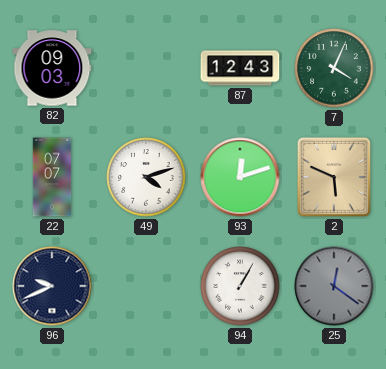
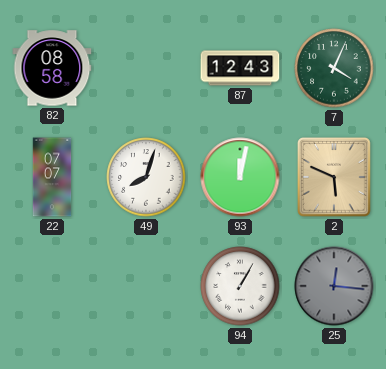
82: 09:03 -> 08:58 (52, 68)
49: 4:12 -> 8:03 (146, 177)
93: 12:12 -> 12:02 (240, 177)
96: 9:41 -> none (52, 286)
25: 12:21 -> 12:16 (334, 286)
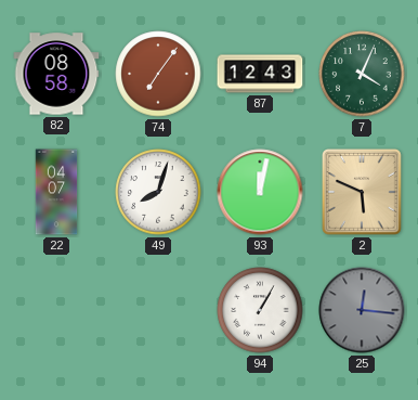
74: none -> 7:06 (158, 74)
22: 07:07 -> 04:07 (56, 192)
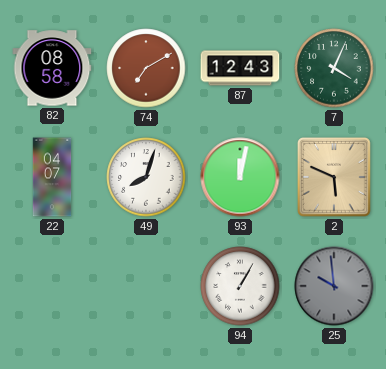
74: 7:06 -> 7:10 (146, 68)
25: 12:16 -> 9:59 (334, 286)
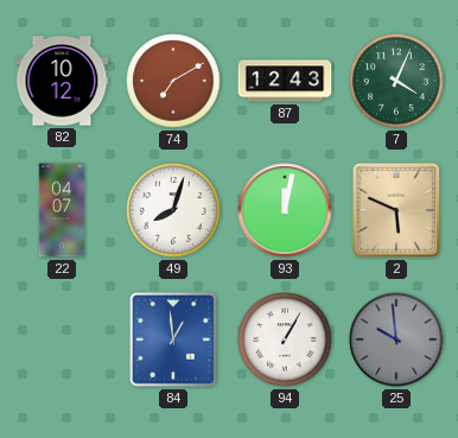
82: 08:58 -> 10:12 (62, 81)
84: none -> 12:59 (174, 341)
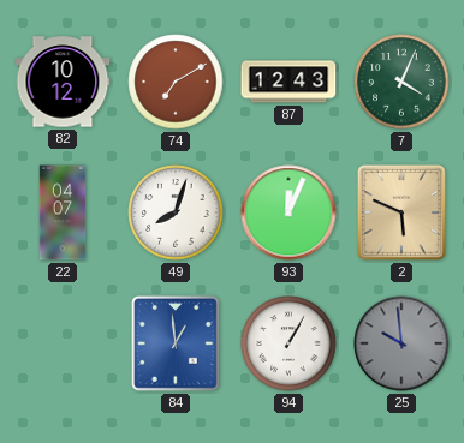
93: 12:02 -> 12:04 (288, 212)
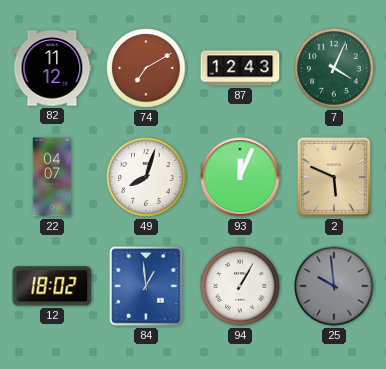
82: 10:12 -> 11:12 (52, 68)
12: none -> 18:02 (52, 286)
